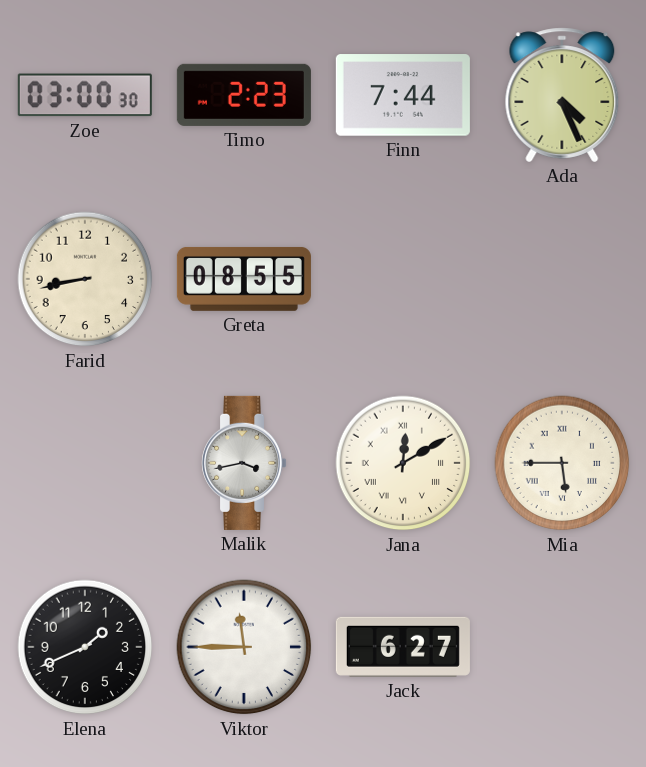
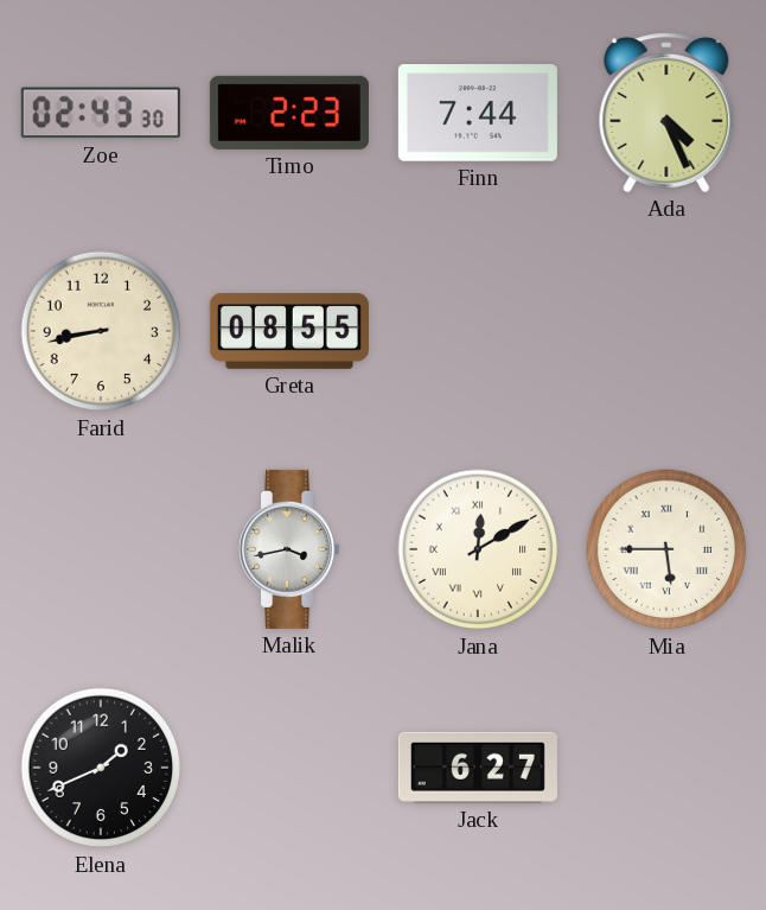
Zoe: 03:00 -> 02:43 (101, 113)
Viktor: 11:45 -> none (244, 647)
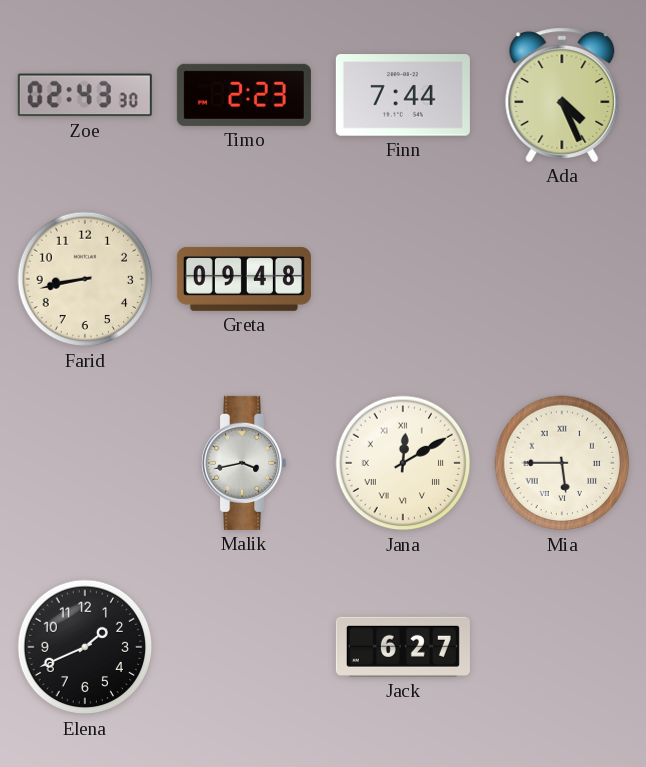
Greta: 08:55 -> 09:48 (244, 279)
